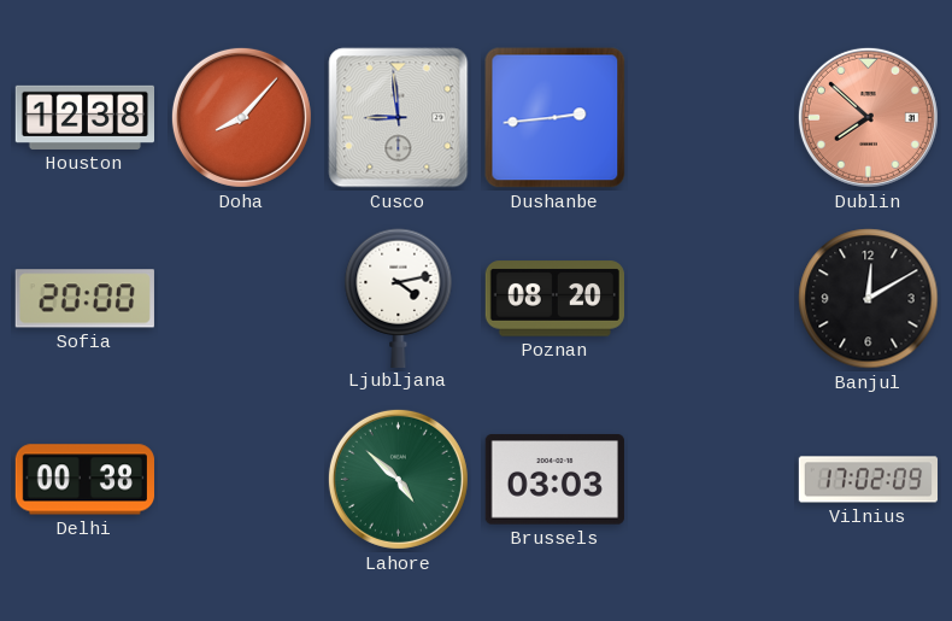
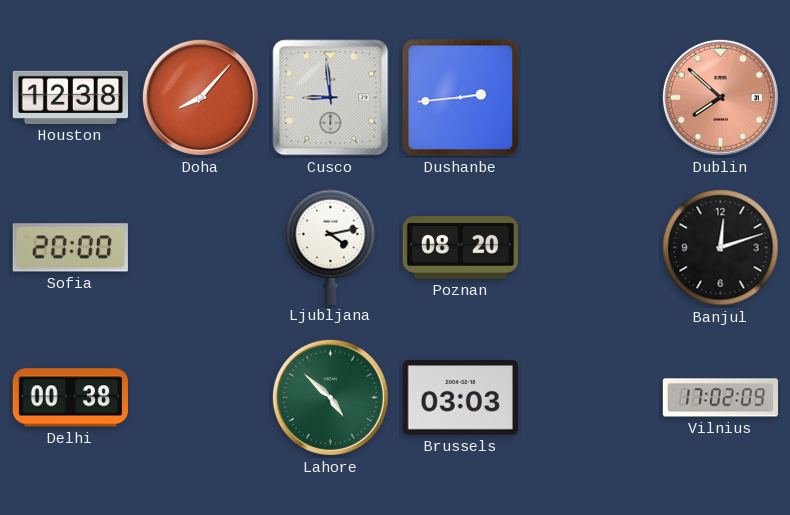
Banjul: 12:10 -> 12:12 (721, 248)
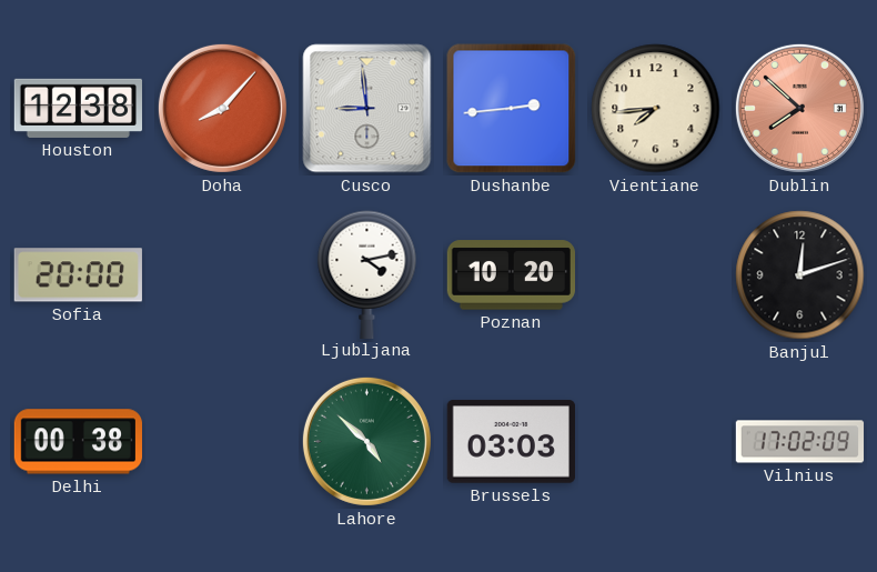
Vientiane: none -> 7:44 (656, 109)
Poznan: 08:20 -> 10:20 (511, 275)
